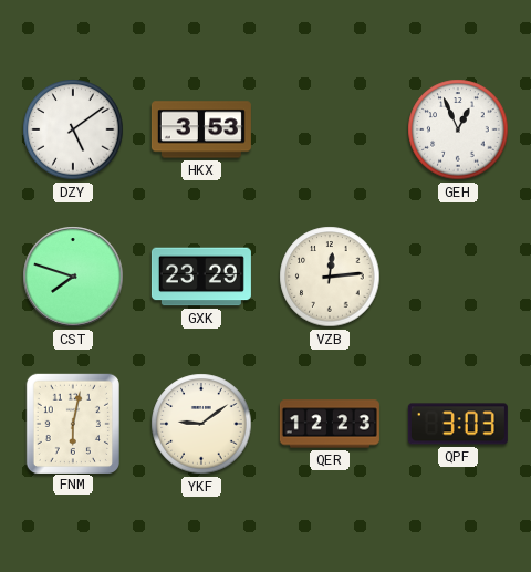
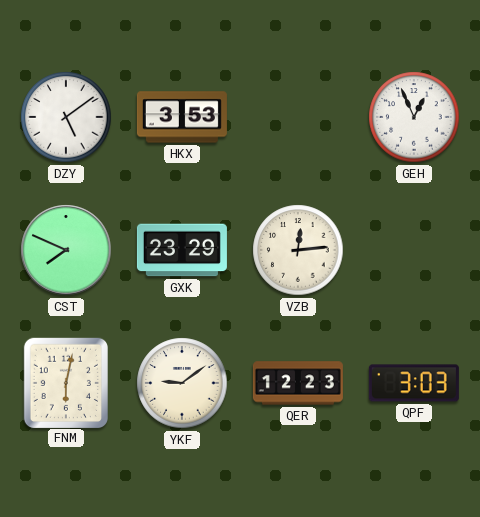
CST: 7:48 -> 7:49 (66, 250)
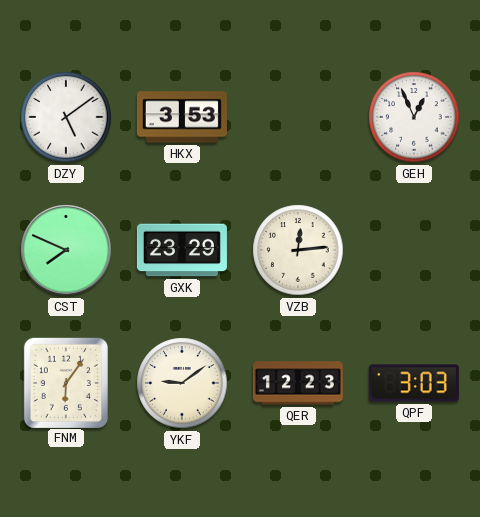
FNM: 6:02 -> 6:06 (66, 382)
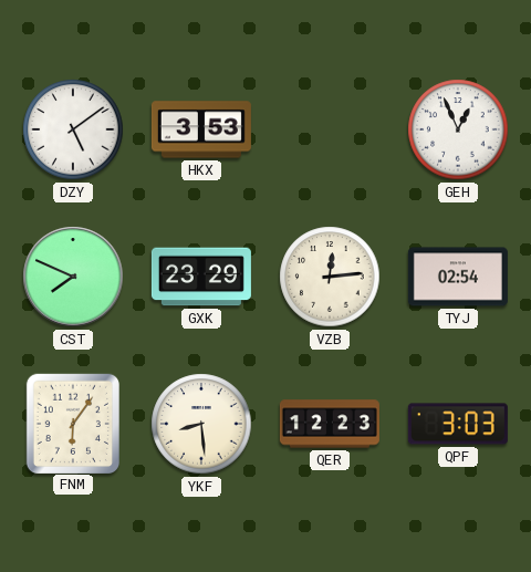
TYJ: none -> 02:54 (458, 277)
YKF: 9:09 -> 8:29 (201, 424)
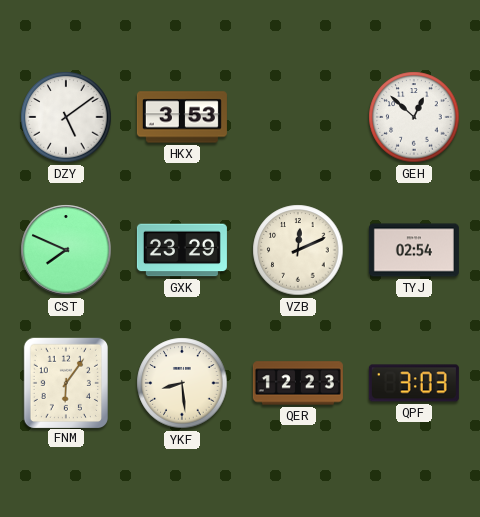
GEH: 12:56 -> 12:52 (414, 117)
VZB: 12:14 -> 12:11 (298, 250)
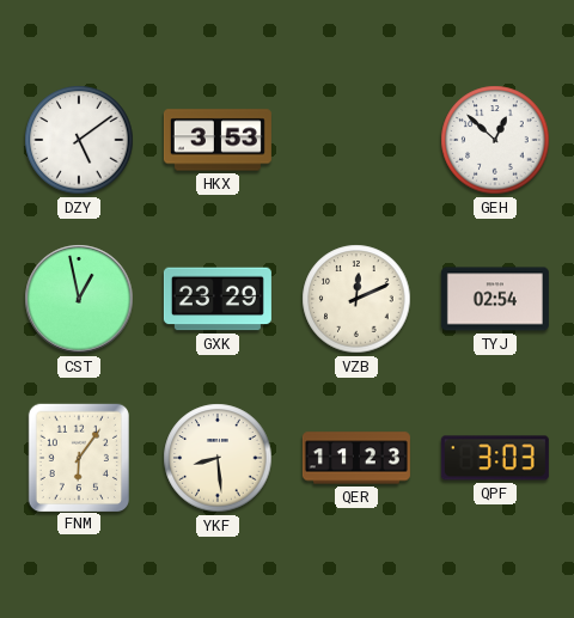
CST: 7:49 -> 12:58 (79, 299)
QER: 12:23 -> 11:23 (356, 458)
